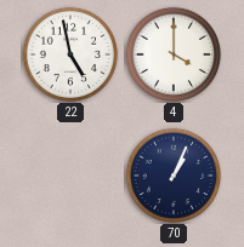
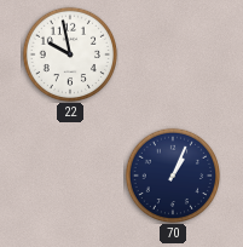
22: 4:58 -> 9:58 (69, 53)
4: 4:00 -> none (172, 53)
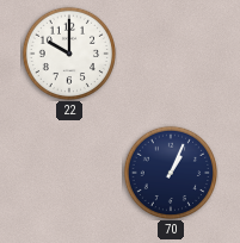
22: 9:58 -> 10:00 (68, 52)
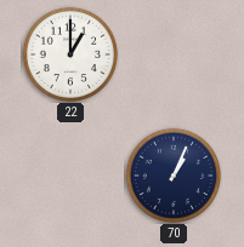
22: 10:00 -> 1:00 (69, 53)
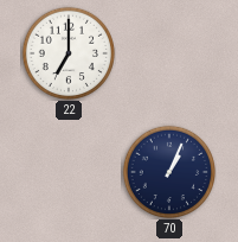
22: 1:00 -> 7:00 (67, 52)
